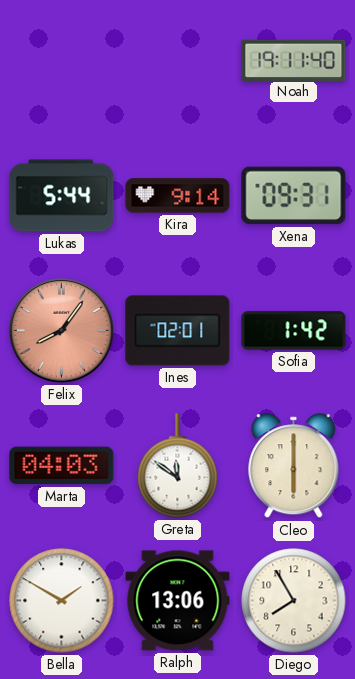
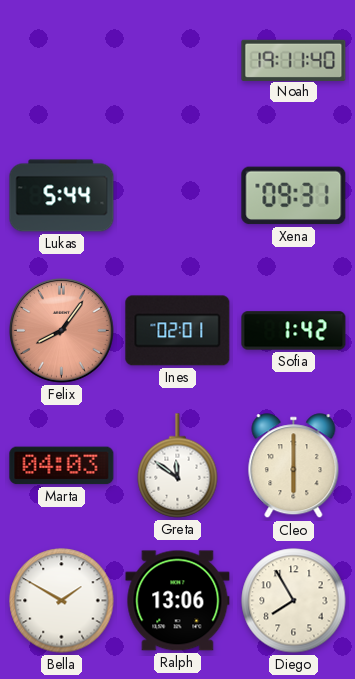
Kira: 9:14 -> none (178, 196)
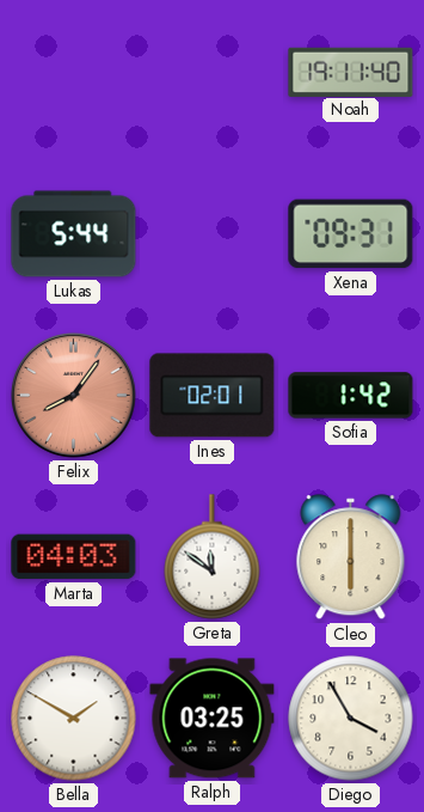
Ralph: 13:06 -> 03:25 (213, 719)
Diego: 7:55 -> 3:55 (351, 719)
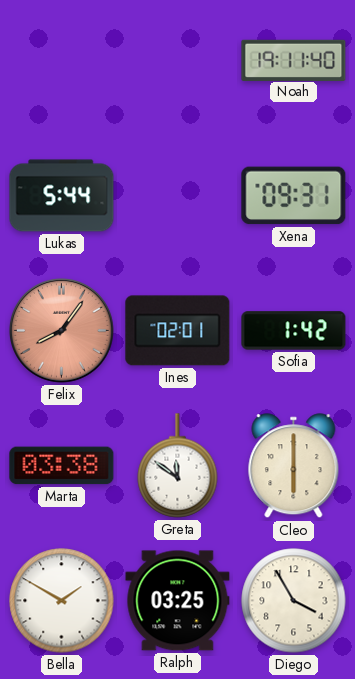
Marta: 04:03 -> 03:38 (62, 466)
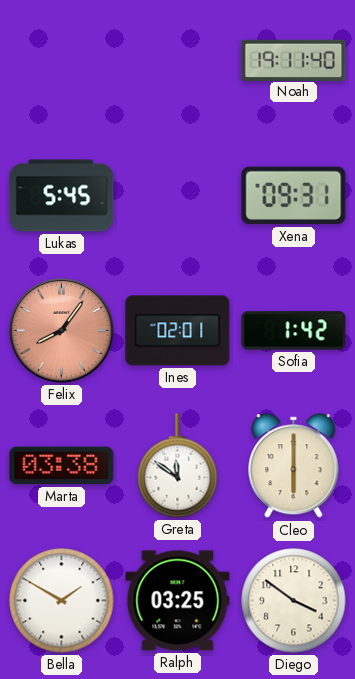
Lukas: 5:44 -> 5:45 (62, 196)
Diego: 3:55 -> 3:51 (294, 601)
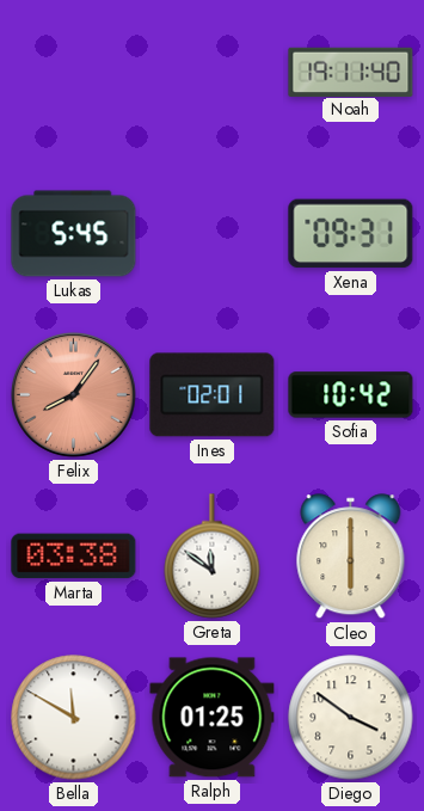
Sofia: 1:42 -> 10:42 (351, 395)
Bella: 1:50 -> 11:50 (74, 718)
Ralph: 03:25 -> 01:25 (213, 718)
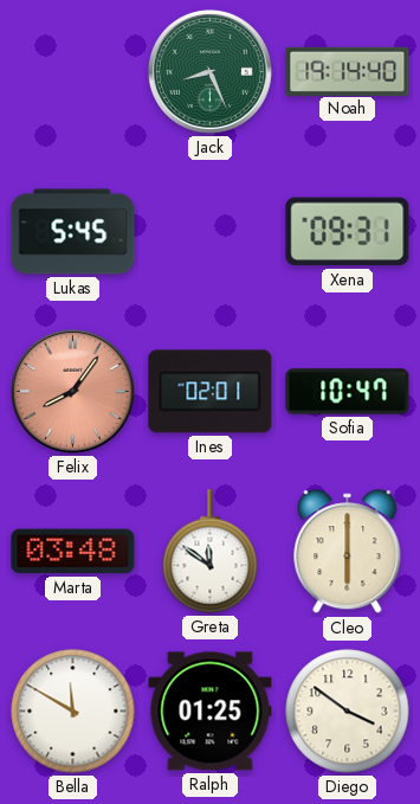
Jack: none -> 8:26 (209, 71)
Noah: 19:11 -> 19:14 (348, 71)
Sofia: 10:42 -> 10:47 (348, 392)
Marta: 03:38 -> 03:48 (73, 552)
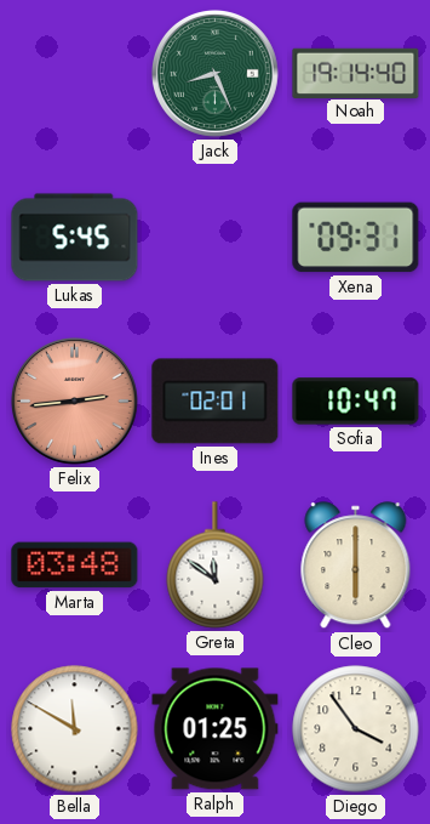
Felix: 8:06 -> 2:44 (74, 400)
Diego: 3:51 -> 3:54 (356, 729)
